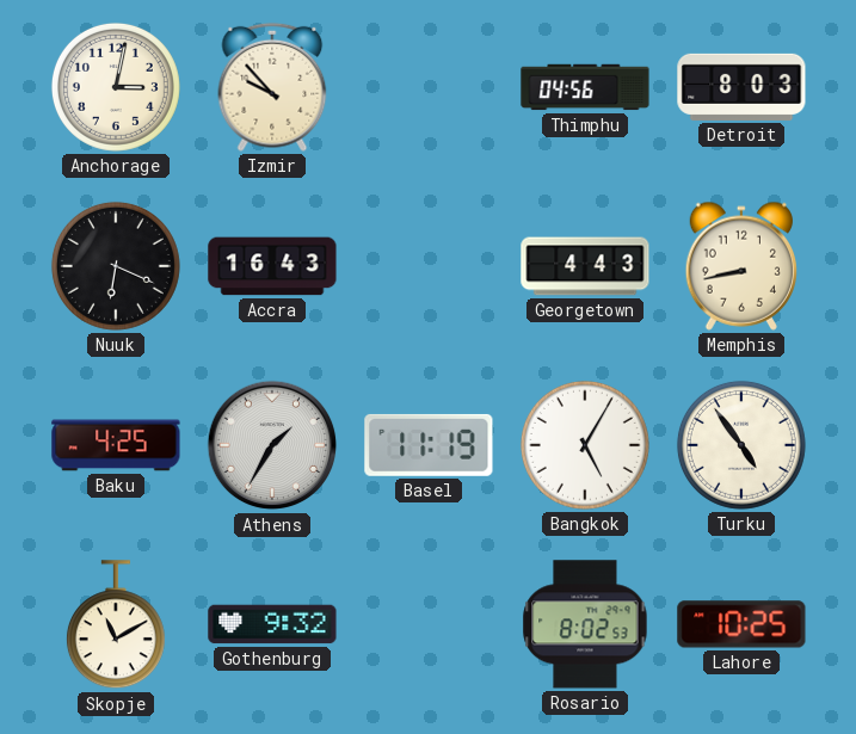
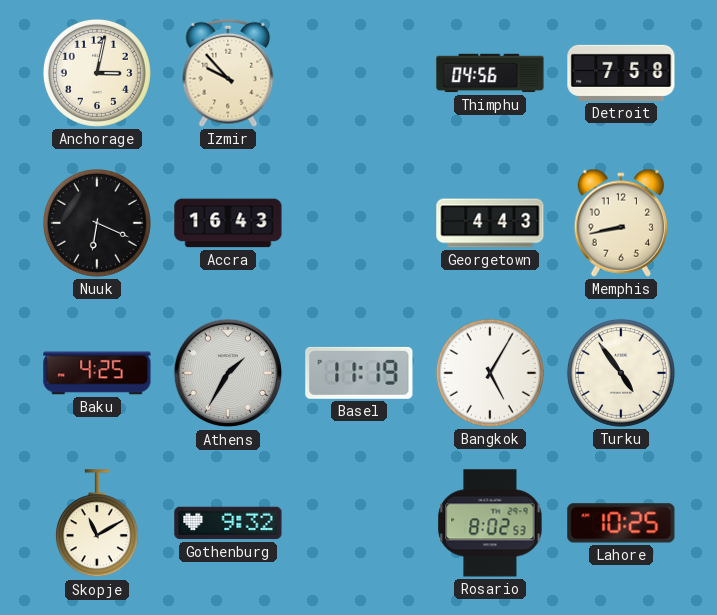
Detroit: 8:03 -> 7:58 (621, 73)
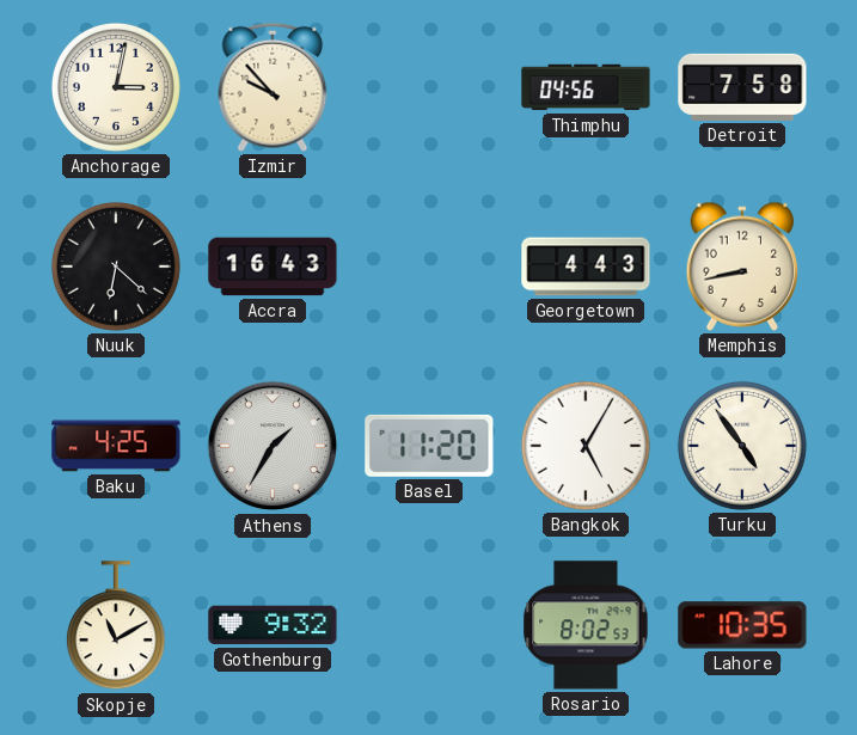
Nuuk: 6:19 -> 6:22 (116, 267)
Basel: 11:19 -> 11:20 (429, 446)
Lahore: 10:25 -> 10:35 (742, 625)
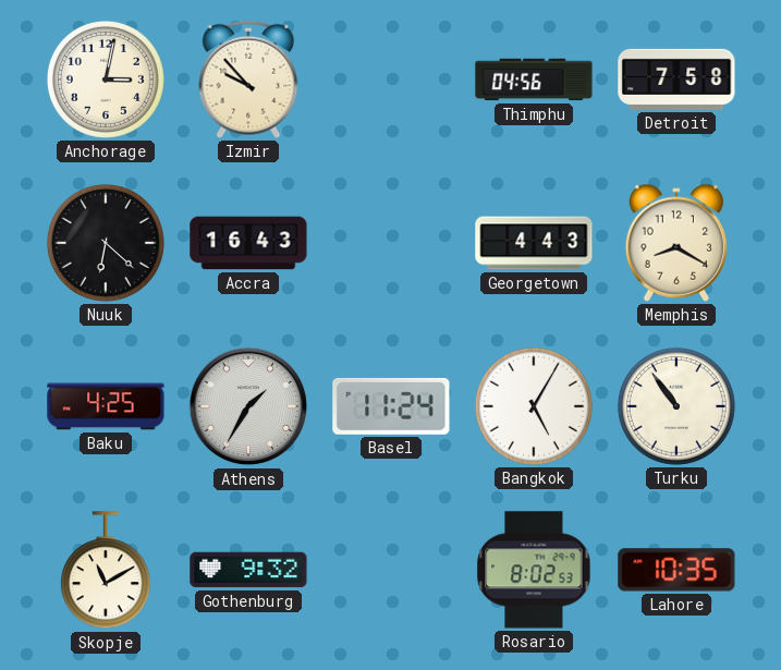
Memphis: 8:43 -> 8:20 (675, 243)
Basel: 11:20 -> 11:24 (391, 406)
Turku: 4:54 -> 10:54 (676, 406)
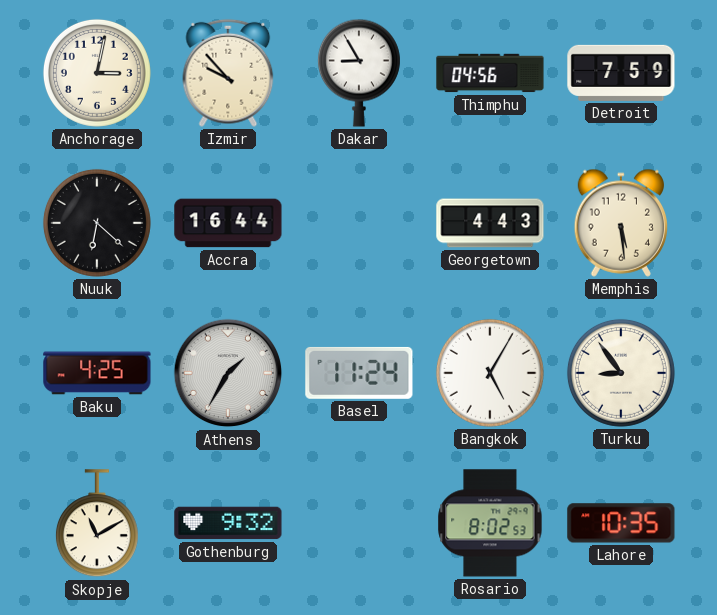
Dakar: none -> 8:55 (359, 73)
Detroit: 7:58 -> 7:59 (621, 73)
Accra: 16:43 -> 16:44 (228, 223)
Memphis: 8:20 -> 5:29 (620, 223)
Turku: 10:54 -> 8:54 (621, 373)
